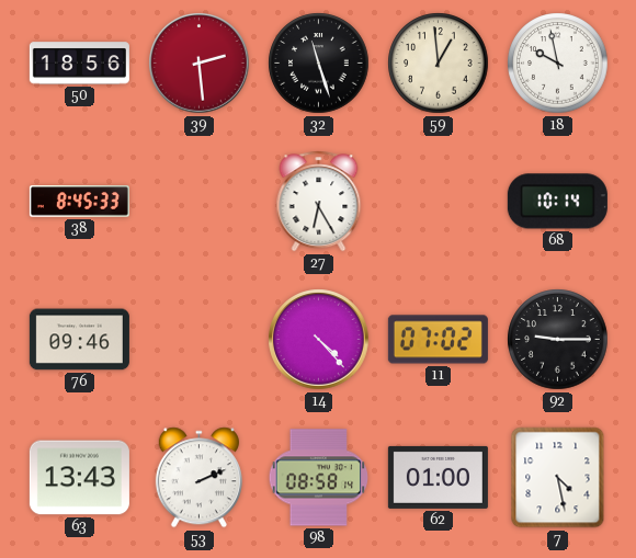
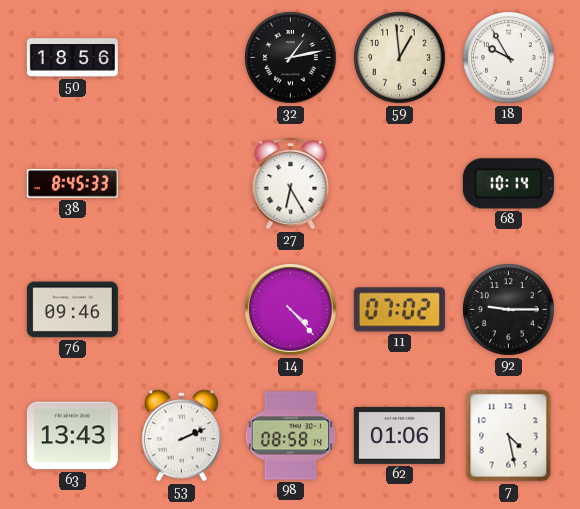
39: 2:29 -> none (200, 64)
32: 11:27 -> 1:13 (291, 58)
18: 9:58 -> 9:55 (509, 58)
62: 01:00 -> 01:06 (399, 435)
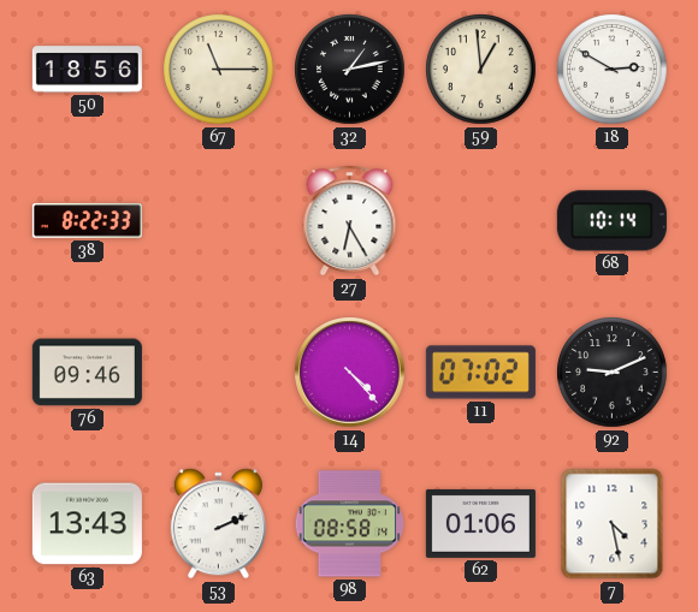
67: none -> 11:15 (219, 70)
18: 9:55 -> 2:50 (613, 70)
38: 8:45 -> 8:22 (87, 221)
92: 9:15 -> 9:11 (613, 373)
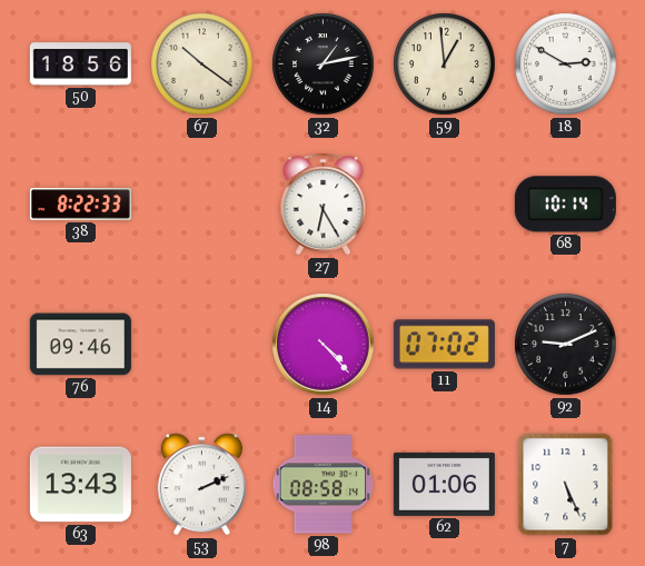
67: 11:15 -> 10:21 (202, 64)
7: 4:28 -> 5:26 (566, 485)
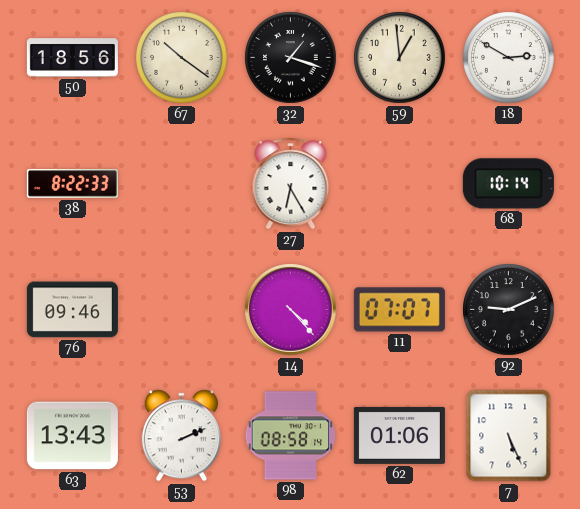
32: 1:13 -> 1:18 (291, 58)
11: 07:02 -> 07:07 (399, 310)
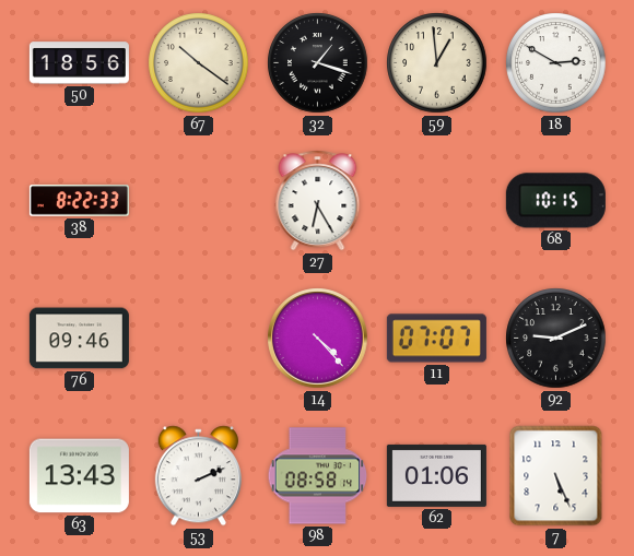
68: 10:14 -> 10:15 (555, 201)
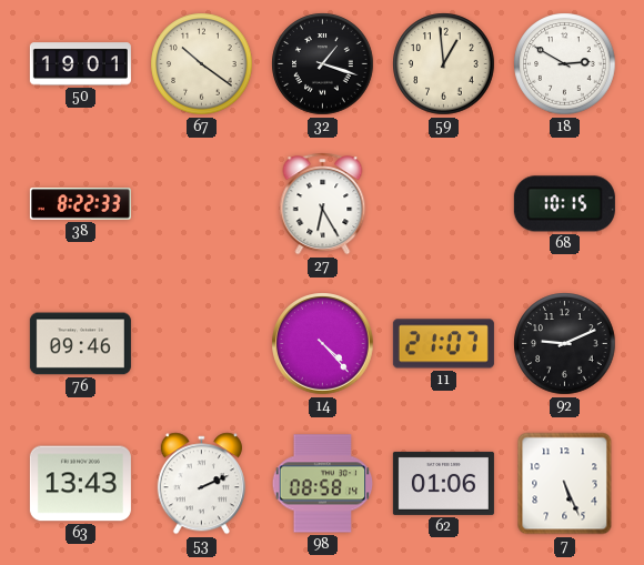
50: 18:56 -> 19:01 (80, 64)
11: 07:07 -> 21:07 (443, 344)
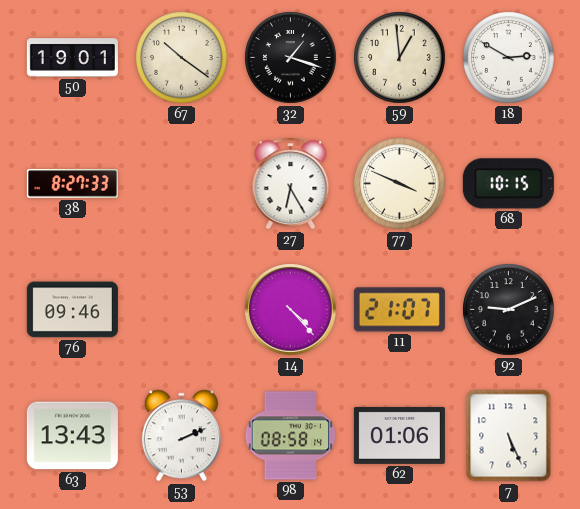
38: 8:22 -> 8:27 (72, 184)
77: none -> 3:49 (400, 184)
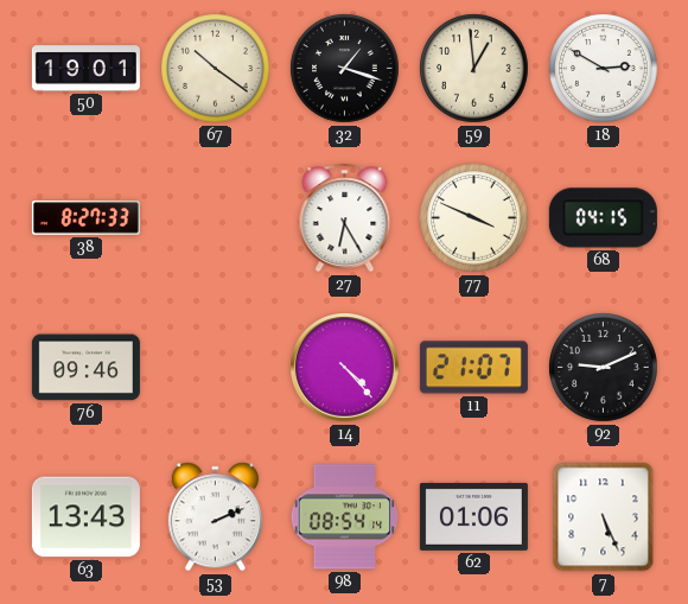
68: 10:15 -> 04:15 (603, 218)
98: 08:58 -> 08:54 (345, 517)
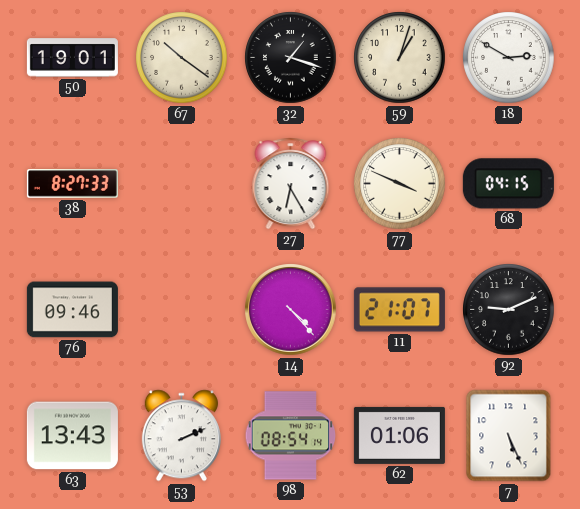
59: 12:59 -> 1:03 (400, 58)
